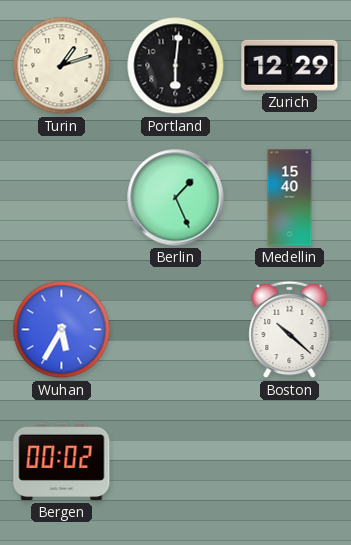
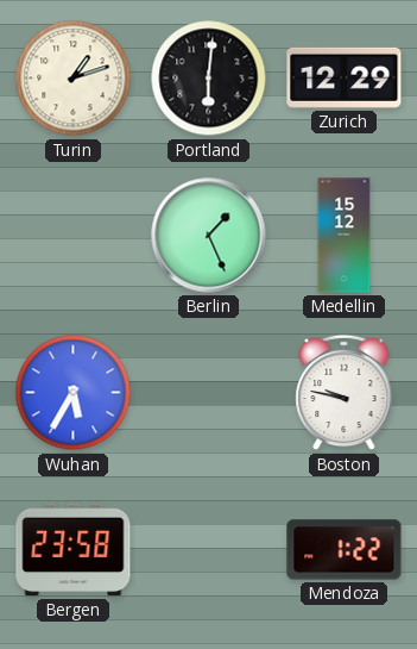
Medellin: 15:40 -> 15:12 (345, 236)
Boston: 10:22 -> 9:47 (345, 393)
Bergen: 00:02 -> 23:58 (74, 550)
Mendoza: none -> 1:22 (345, 550)
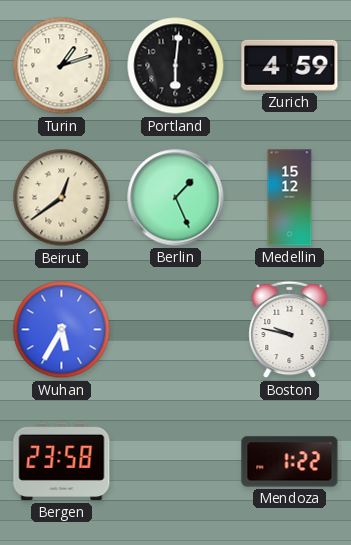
Zurich: 12:29 -> 4:59 (290, 65)
Beirut: none -> 12:39 (62, 198)
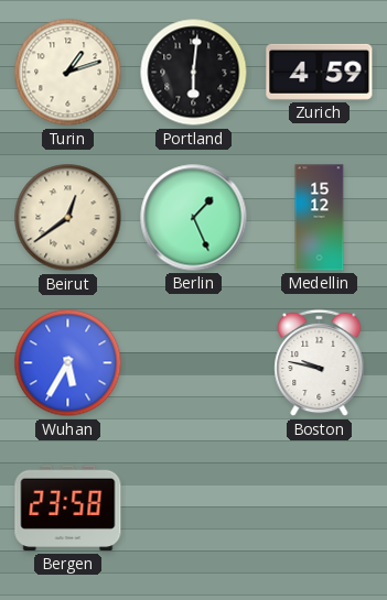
Mendoza: 1:22 -> none (290, 462)
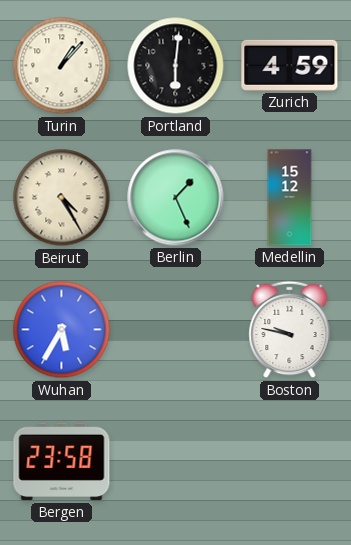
Turin: 1:12 -> 1:07 (62, 66)
Beirut: 12:39 -> 4:25 (62, 198)
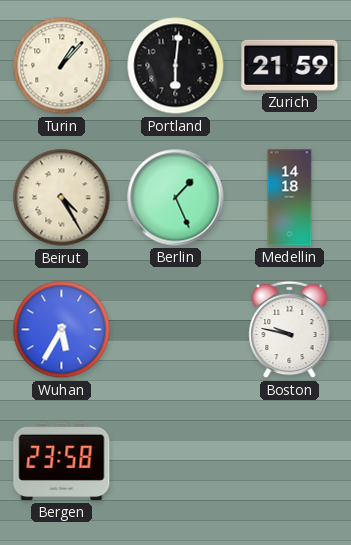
Zurich: 4:59 -> 21:59 (290, 65)
Medellin: 15:12 -> 14:18 (290, 198)
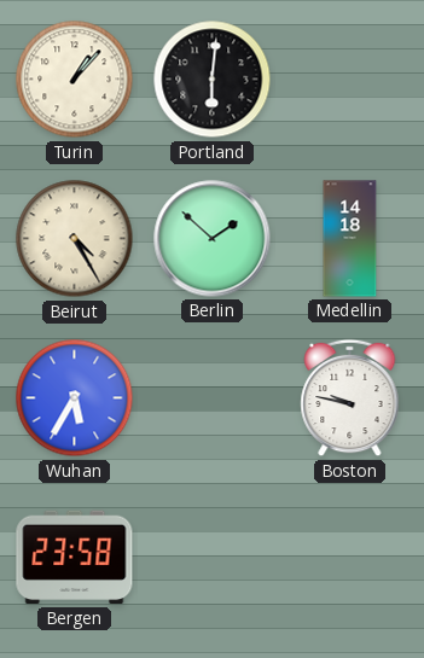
Zurich: 21:59 -> none (290, 65)
Berlin: 1:26 -> 1:52 (213, 239)
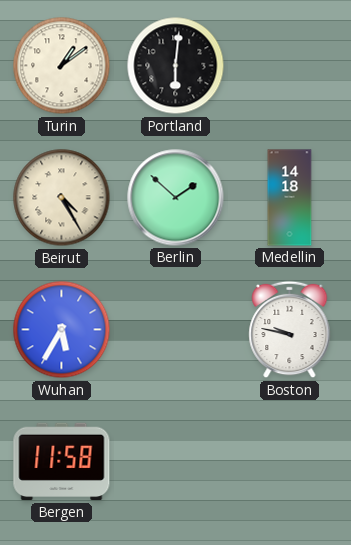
Turin: 1:07 -> 1:09 (62, 66)
Bergen: 23:58 -> 11:58 (62, 462)
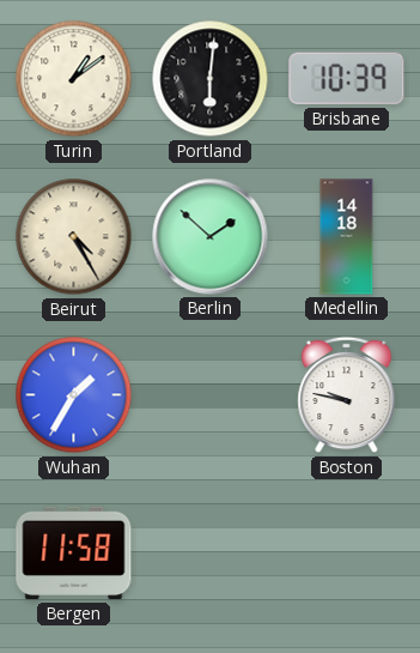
Brisbane: none -> 10:39 (347, 79)
Wuhan: 5:35 -> 1:35 (74, 395)
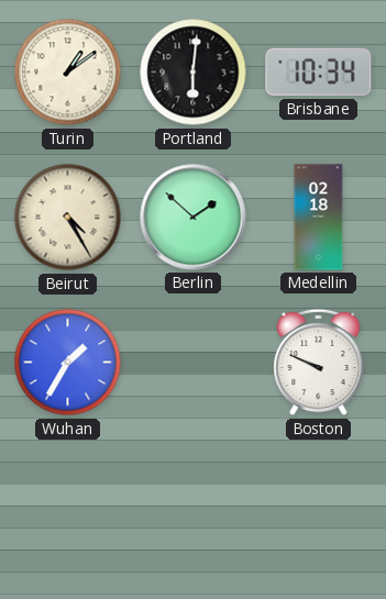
Brisbane: 10:39 -> 10:34 (319, 73)
Medellin: 14:18 -> 02:18 (319, 218)
Boston: 9:47 -> 9:49 (319, 363)
Bergen: 11:58 -> none (74, 554)
